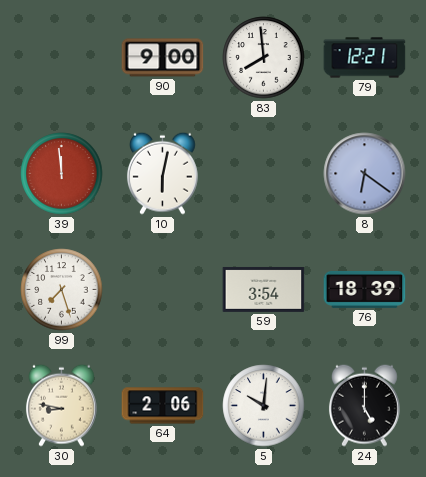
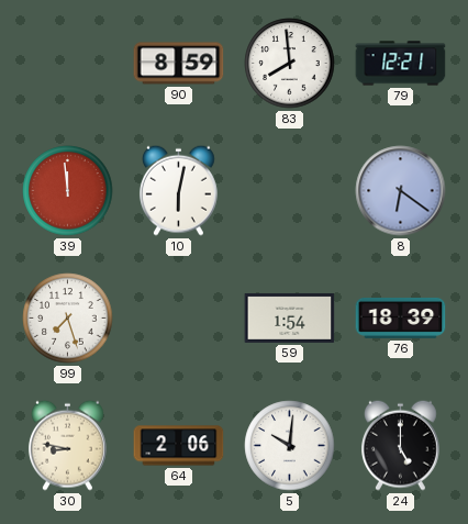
90: 9:00 -> 8:59 (179, 64)
59: 3:54 -> 1:54 (290, 317)
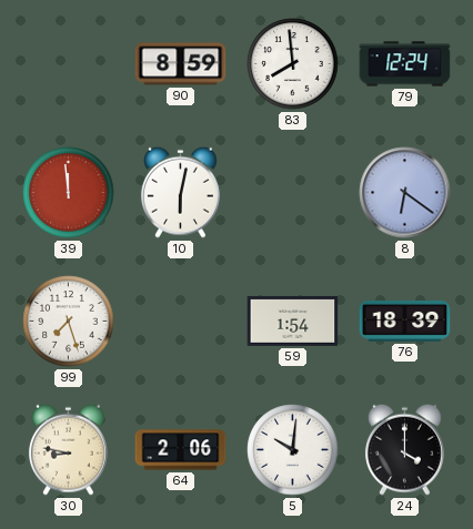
79: 12:21 -> 12:24 (405, 64)
24: 5:00 -> 4:00 (404, 449)
